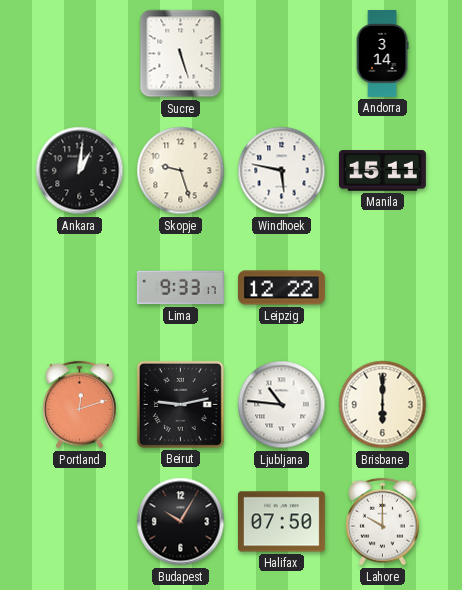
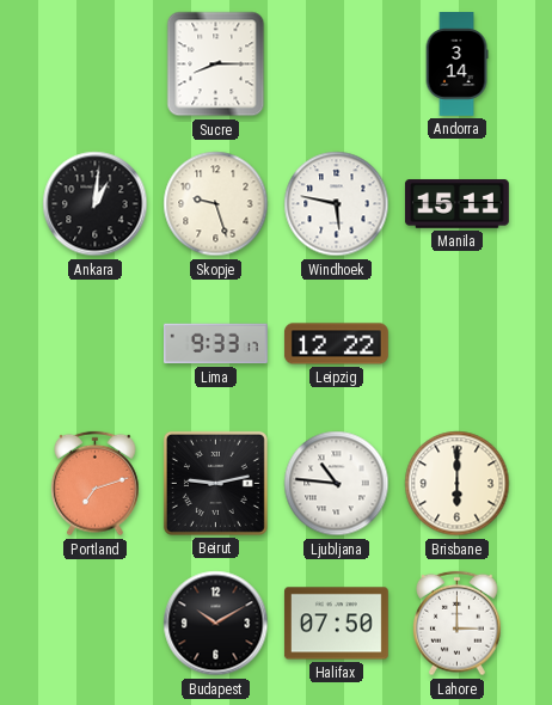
Sucre: 5:27 -> 8:15 (216, 65)
Portland: 12:12 -> 7:12 (96, 484)
Budapest: 10:05 -> 10:10 (216, 624)
Lahore: 10:00 -> 3:00 (458, 624)
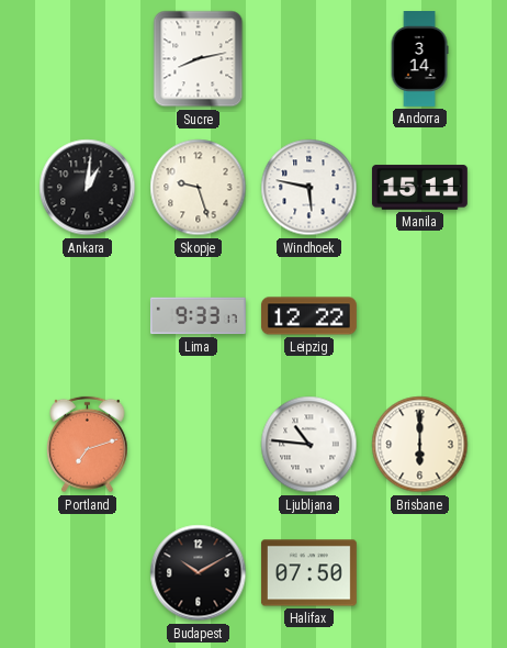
Sucre: 8:15 -> 8:13 (199, 59)
Beirut: 9:13 -> none (215, 483)
Lahore: 3:00 -> none (458, 624)
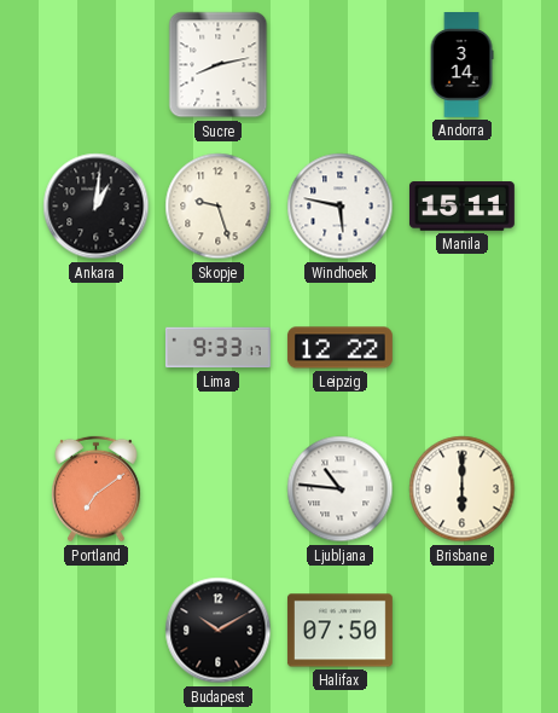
Portland: 7:12 -> 7:09 (97, 489)
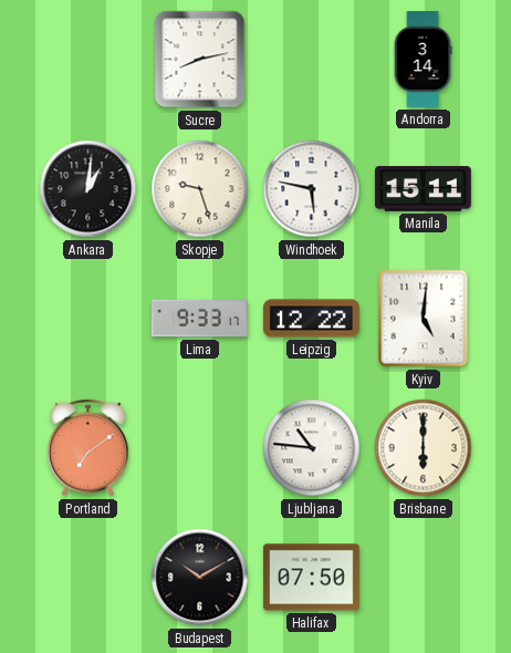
Kyiv: none -> 5:01 (424, 319)
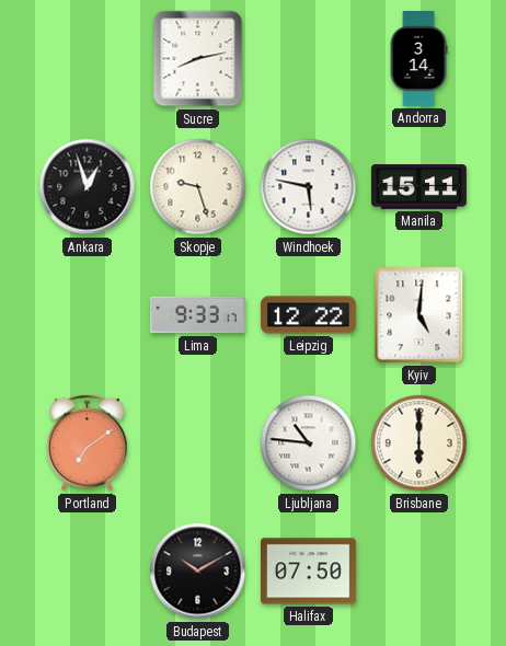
Ankara: 1:01 -> 12:57 (88, 187)
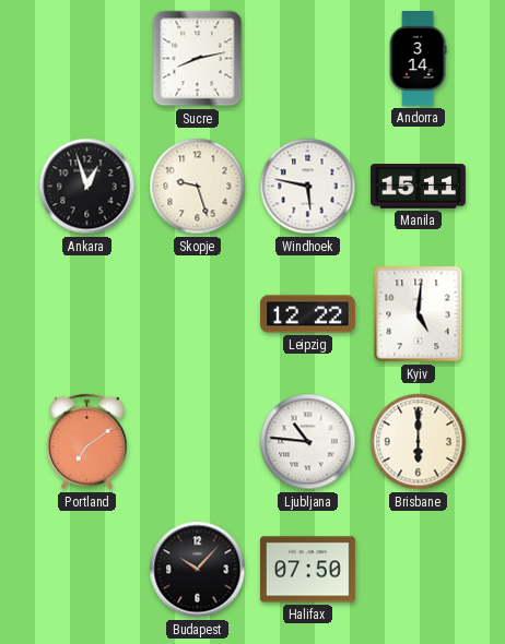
Lima: 9:33 -> none (197, 315)
Budapest: 10:10 -> 10:07 (198, 570)
